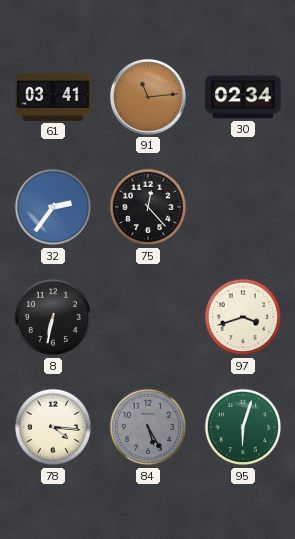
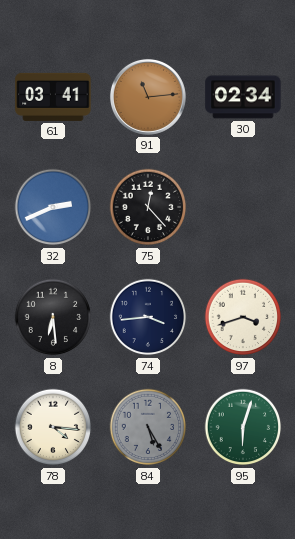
32: 2:36 -> 2:41 (53, 207)
8: 6:32 -> 6:29 (53, 317)
74: none -> 3:44 (148, 317)
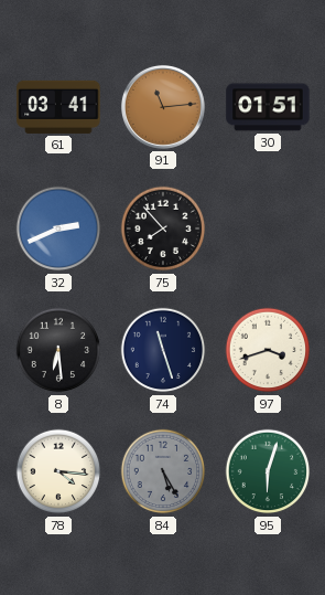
30: 02:34 -> 01:51 (268, 107)
75: 12:23 -> 7:53 (163, 229)
74: 3:44 -> 11:27 (163, 350)
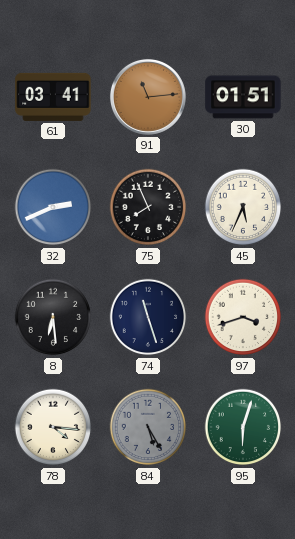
75: 7:53 -> 7:56 (148, 207)
45: none -> 5:34 (243, 207)
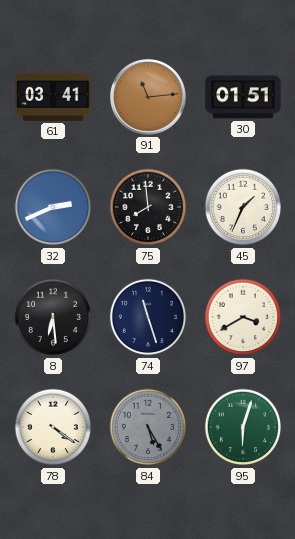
75: 7:56 -> 7:59 (148, 207)
45: 5:34 -> 1:34 (243, 207)
97: 3:42 -> 3:40 (243, 317)
78: 4:16 -> 4:21 (53, 427)
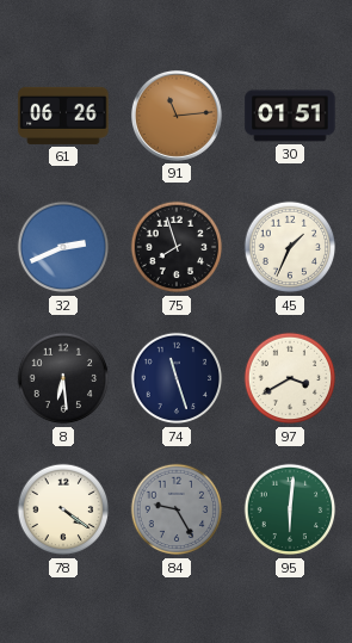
61: 03:41 -> 06:26 (63, 116)
75: 7:59 -> 7:57 (177, 247)
84: 5:25 -> 9:25 (177, 509)
95: 6:03 -> 6:01 (290, 509)
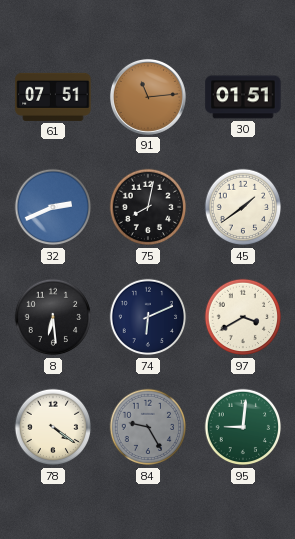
61: 06:26 -> 07:51 (53, 97)
75: 7:57 -> 8:02 (148, 207)
45: 1:34 -> 1:39 (243, 207)
74: 11:27 -> 6:11 (148, 317)
95: 6:01 -> 9:01 (243, 427)
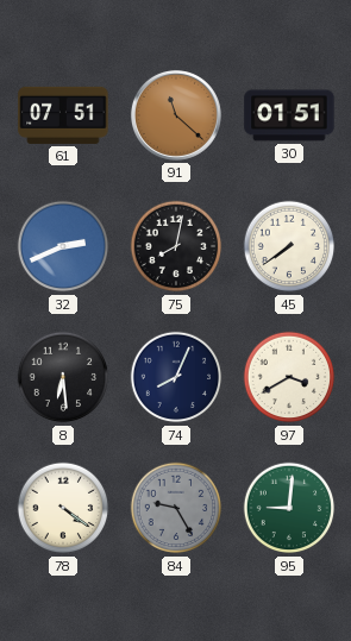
91: 11:14 -> 11:22 (176, 115)
45: 1:39 -> 7:39 (289, 246)
74: 6:11 -> 8:04 (176, 377)
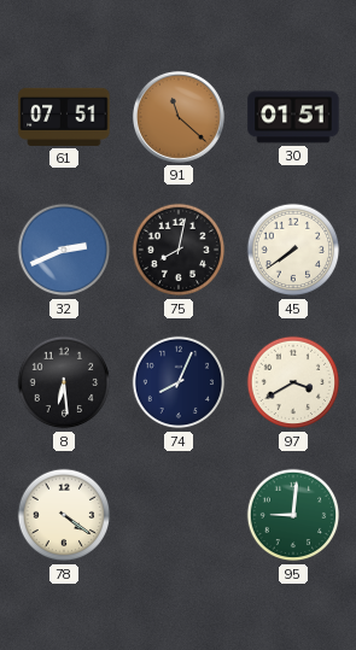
84: 9:25 -> none (176, 508)
